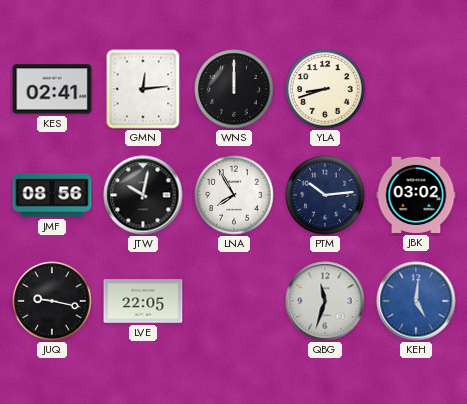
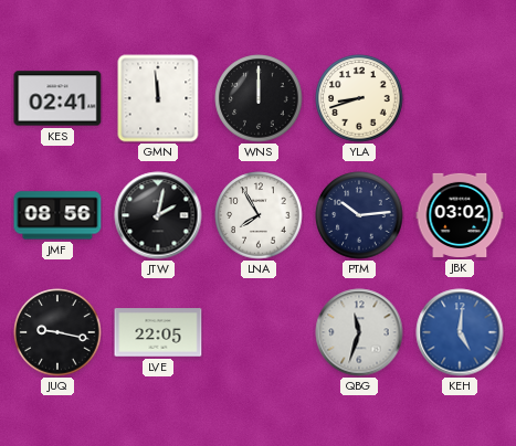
GMN: 12:14 -> 11:59 (158, 98)
JTW: 10:02 -> 2:02 (158, 215)
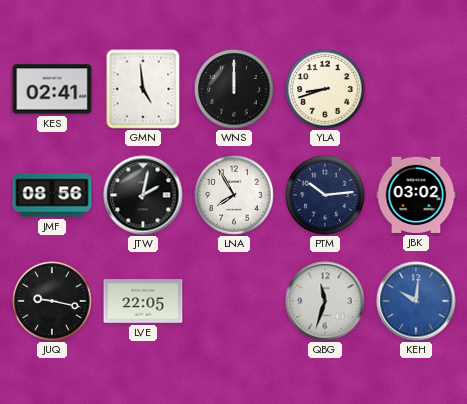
GMN: 11:59 -> 4:59 (143, 89)
KEH: 5:01 -> 10:01 (416, 301)
